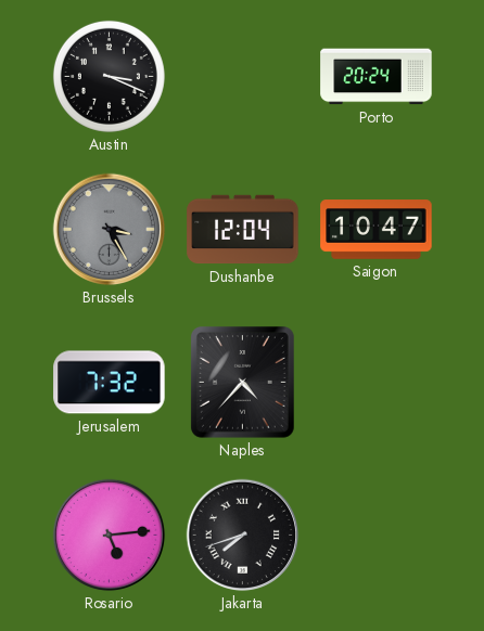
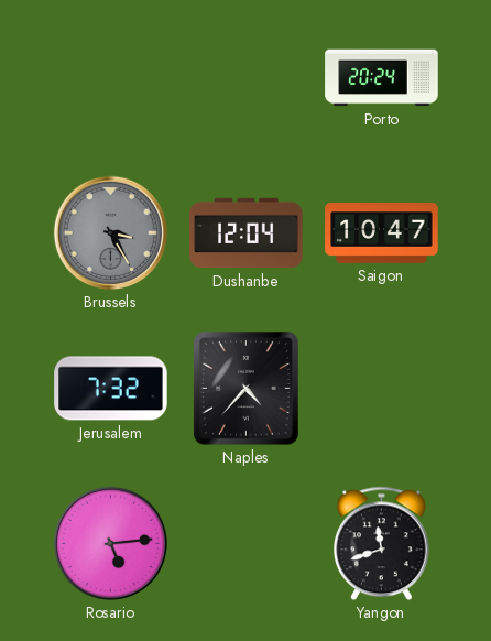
Austin: 3:19 -> none (109, 76)
Jakarta: 7:42 -> none (243, 536)
Yangon: none -> 11:42 (382, 544)
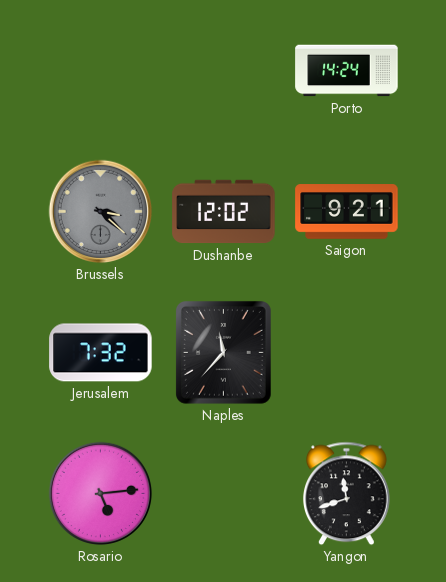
Porto: 20:24 -> 14:24 (347, 71)
Brussels: 3:25 -> 3:22 (101, 212)
Dushanbe: 12:04 -> 12:02 (224, 212)
Saigon: 10:47 -> 9:21 (347, 212)
Naples: 4:37 -> 11:37 (223, 353)
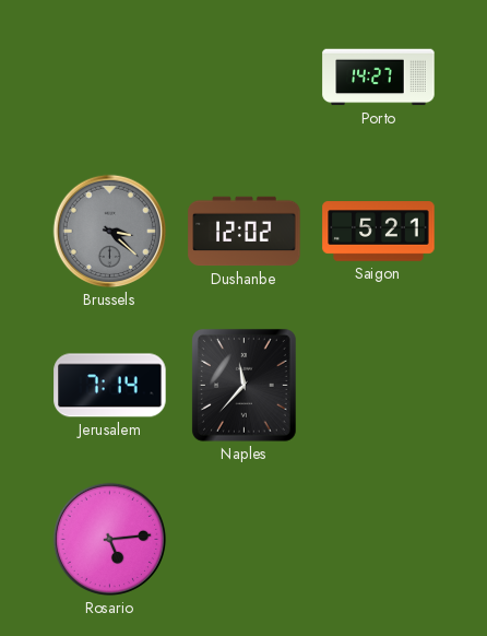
Porto: 14:24 -> 14:27 (379, 78)
Saigon: 9:21 -> 5:21 (379, 232)
Jerusalem: 7:32 -> 7:14 (110, 386)
Yangon: 11:42 -> none (347, 494)
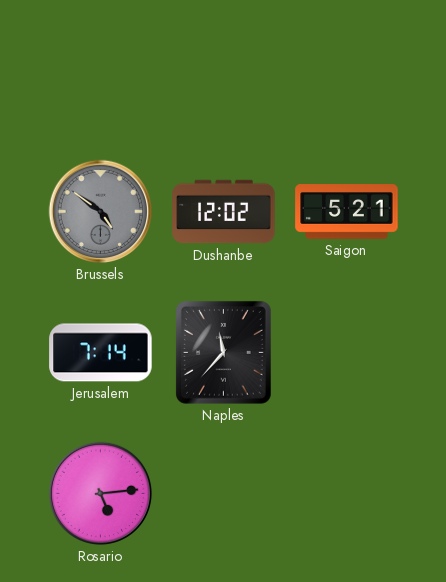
Porto: 14:27 -> none (379, 78)
Brussels: 3:22 -> 4:51 (101, 212)
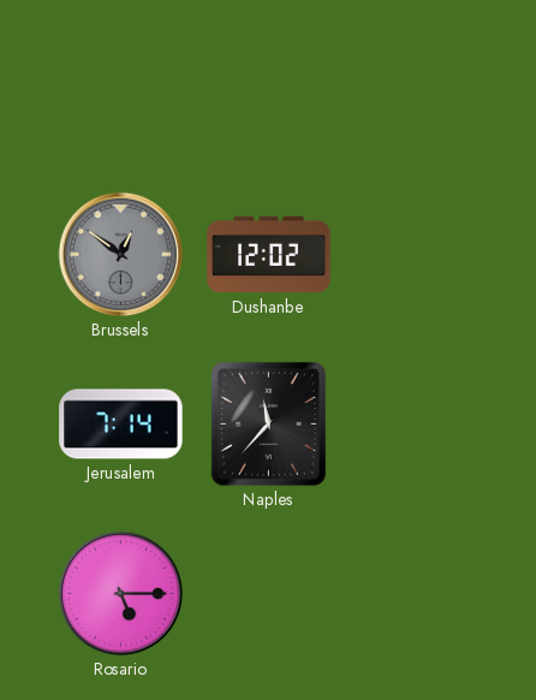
Brussels: 4:51 -> 12:51 (121, 255)
Saigon: 5:21 -> none (347, 212)
Rosario: 5:14 -> 5:15 (121, 594)
